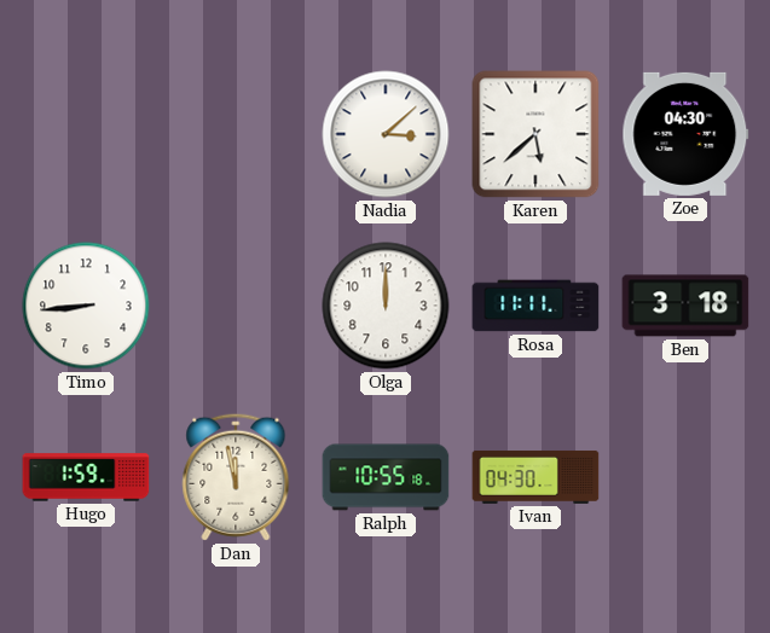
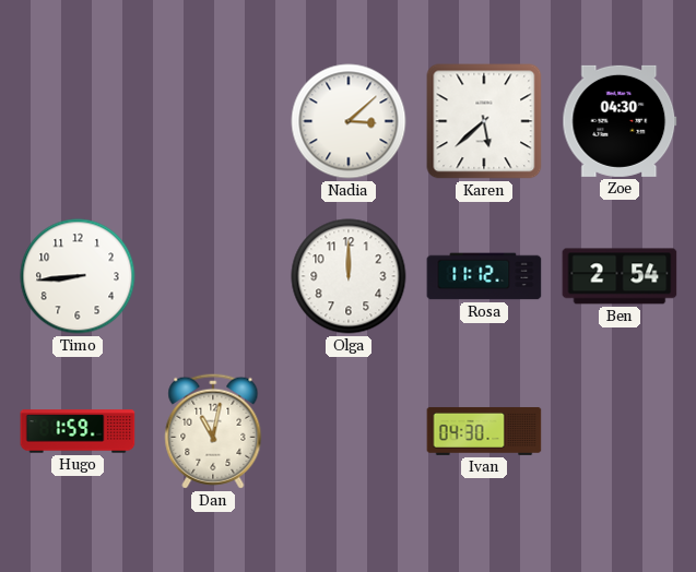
Rosa: 11:11 -> 11:12 (484, 276)
Ben: 3:18 -> 2:54 (620, 276)
Dan: 11:58 -> 11:02 (213, 431)
Ralph: 10:55 -> none (386, 477)
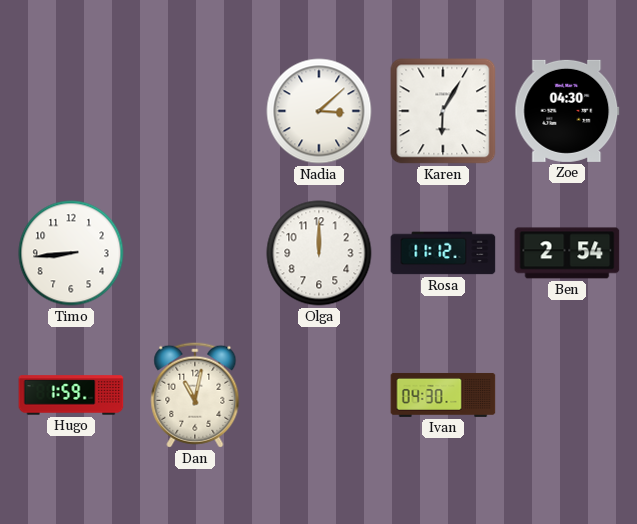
Karen: 5:38 -> 6:05 (443, 111)
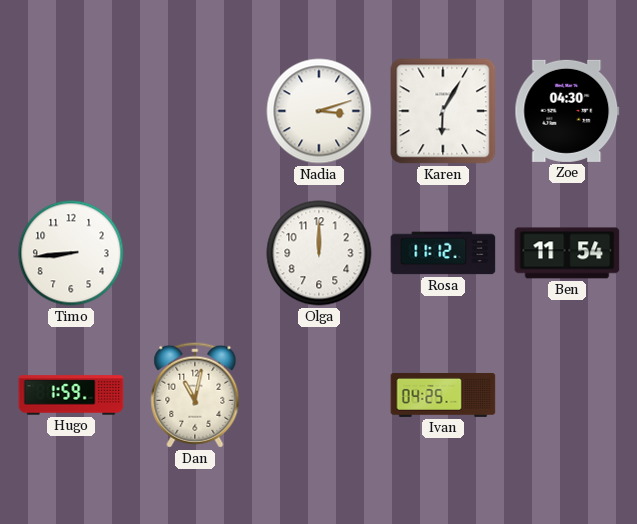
Nadia: 3:08 -> 3:12 (319, 111)
Ben: 2:54 -> 11:54 (567, 253)
Ivan: 04:30 -> 04:25 (443, 395)
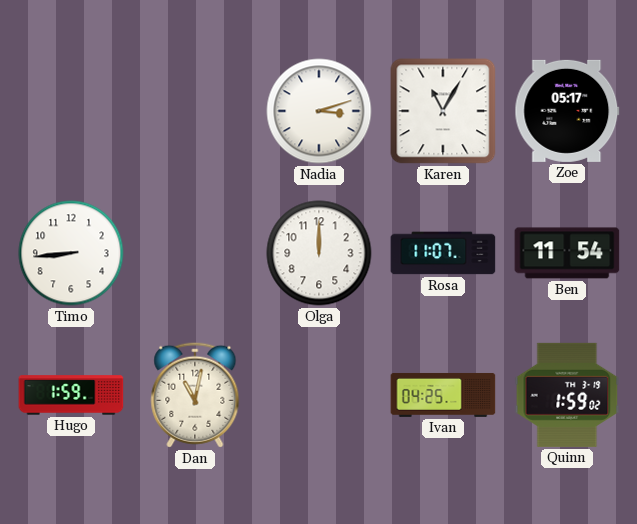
Karen: 6:05 -> 11:05 (443, 111)
Zoe: 04:30 -> 05:17 (567, 111)
Rosa: 11:12 -> 11:07 (443, 253)
Quinn: none -> 1:59 (567, 395)
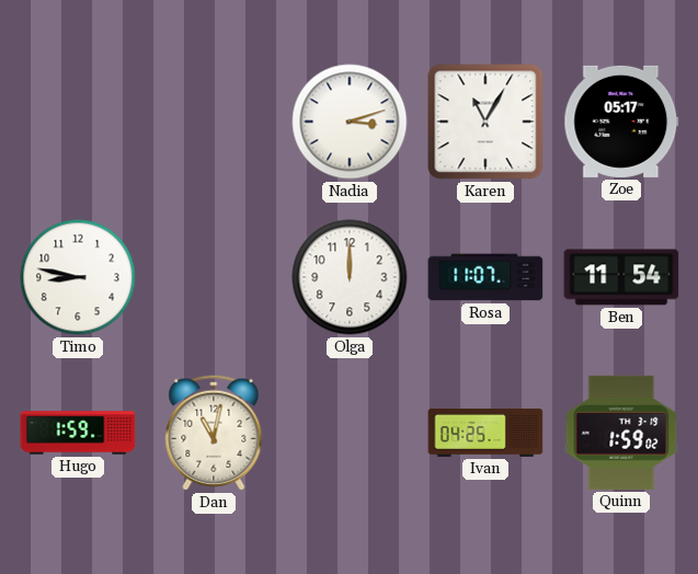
Timo: 8:44 -> 8:47 (78, 277)
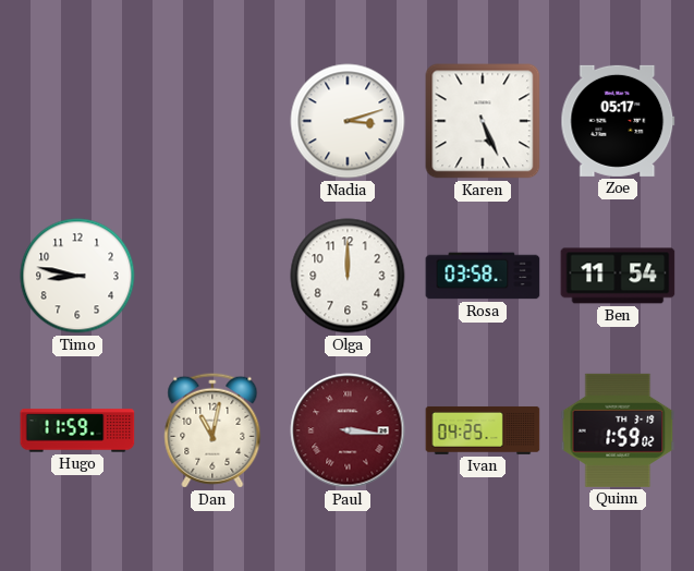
Karen: 11:05 -> 5:26 (483, 121)
Rosa: 11:07 -> 03:58 (483, 276)
Hugo: 1:59 -> 11:59 (77, 430)
Paul: none -> 3:16 (348, 430)
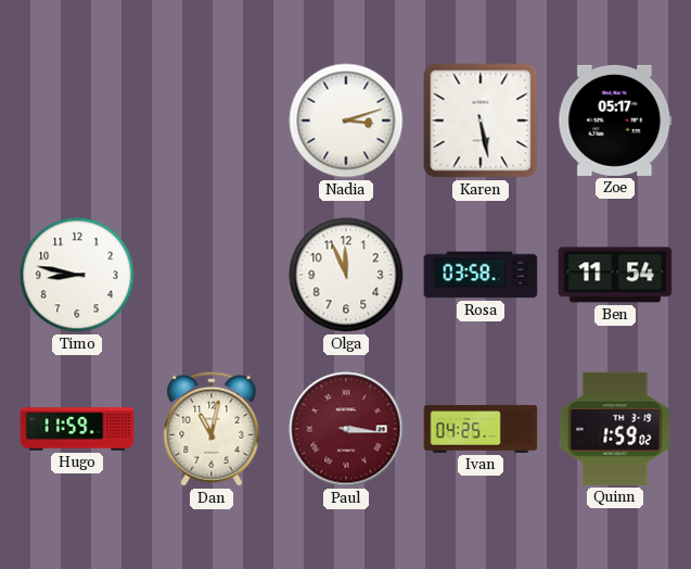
Karen: 5:26 -> 5:28 (481, 121)
Olga: 12:00 -> 11:56 (346, 275)
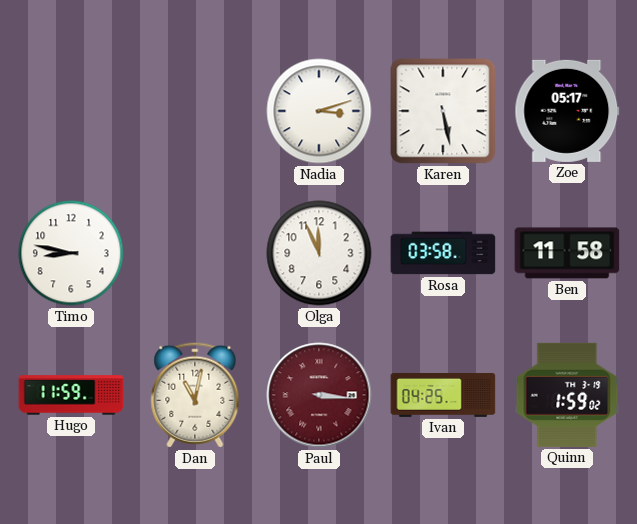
Ben: 11:54 -> 11:58 (567, 253)
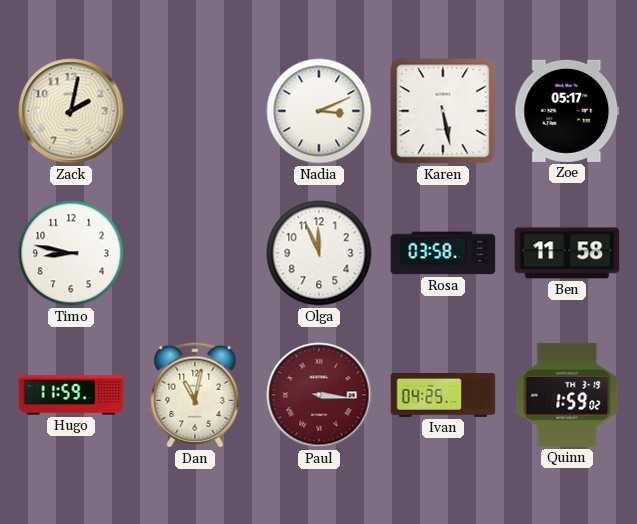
Zack: none -> 2:02 (71, 111)
Nadia: 3:12 -> 3:11 (319, 111)
